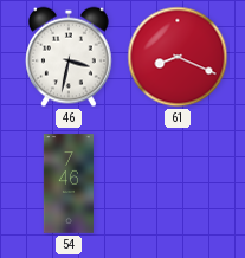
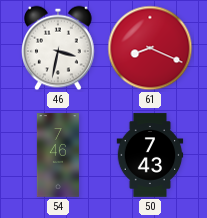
50: none -> 7:43 (150, 155)
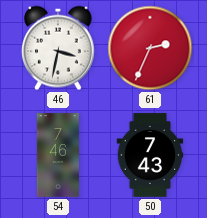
61: 8:19 -> 2:34 (150, 48)
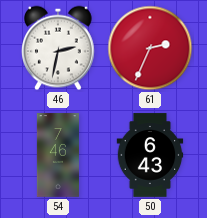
46: 3:32 -> 2:32 (59, 48)
50: 7:43 -> 6:43 (150, 155)
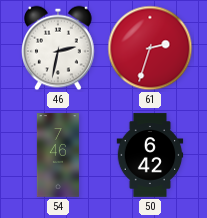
61: 2:34 -> 2:33 (150, 48)
50: 6:43 -> 6:42 (150, 155)
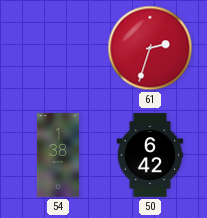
46: 2:32 -> none (59, 48)
54: 7:46 -> 1:38 (58, 155)
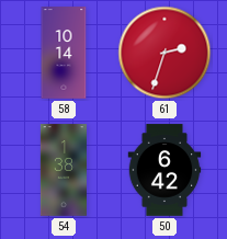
58: none -> 10:14 (64, 53)
